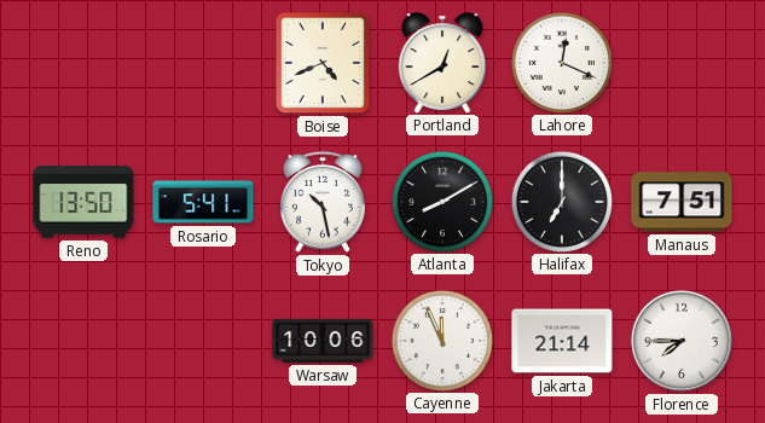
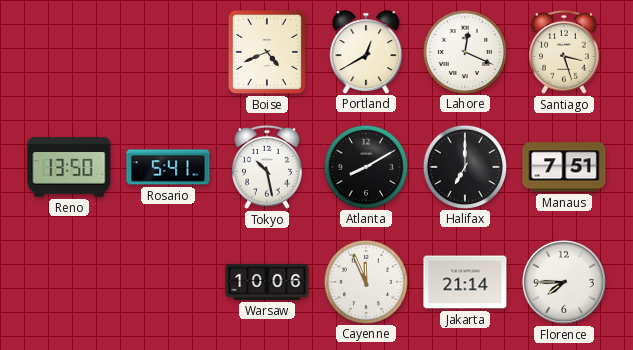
Santiago: none -> 3:27 (564, 52)
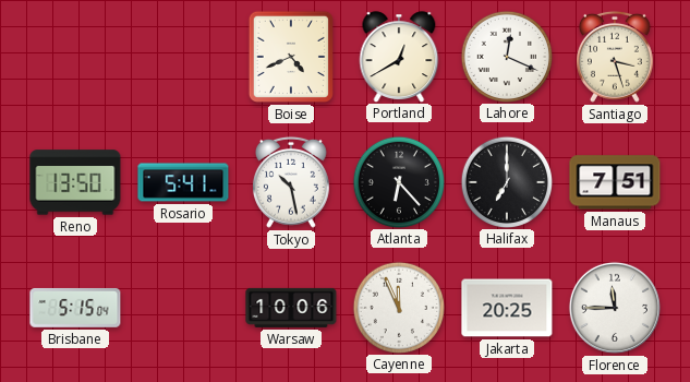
Atlanta: 8:10 -> 6:23 (398, 181)
Brisbane: none -> 5:15 (75, 308)
Jakarta: 21:14 -> 20:25 (507, 308)
Florence: 7:45 -> 11:45 (615, 308)
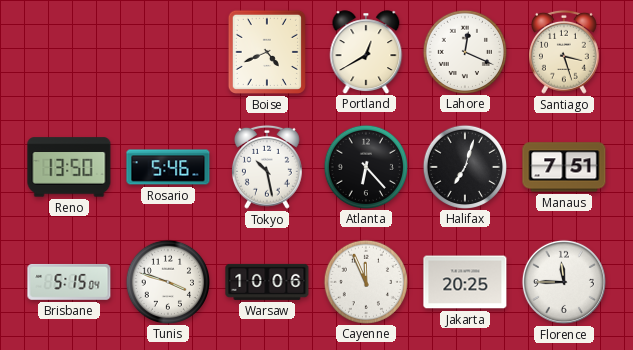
Rosario: 5:41 -> 5:46 (168, 167)
Halifax: 7:00 -> 7:03 (464, 166)
Tunis: none -> 3:48 (167, 281)
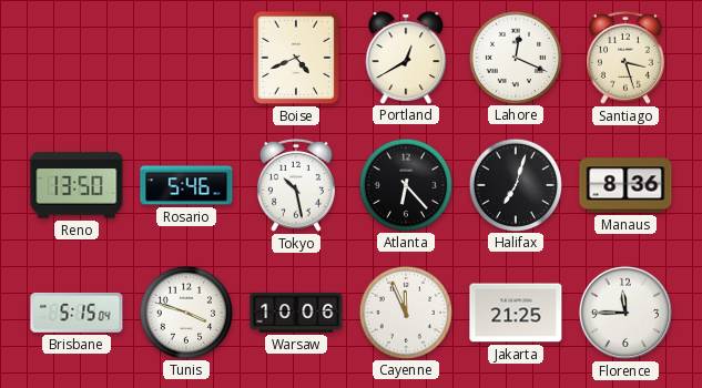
Manaus: 7:51 -> 8:36 (625, 185)
Jakarta: 20:25 -> 21:25 (516, 313)
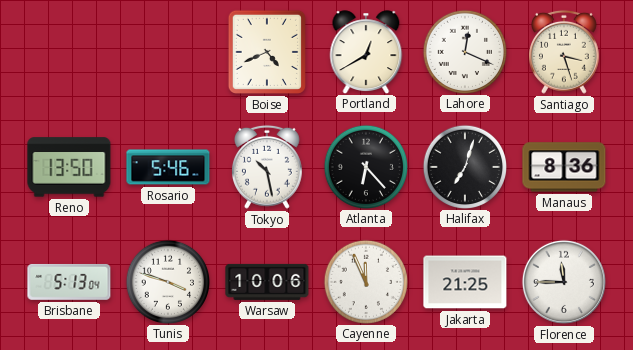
Brisbane: 5:15 -> 5:13 (69, 282)
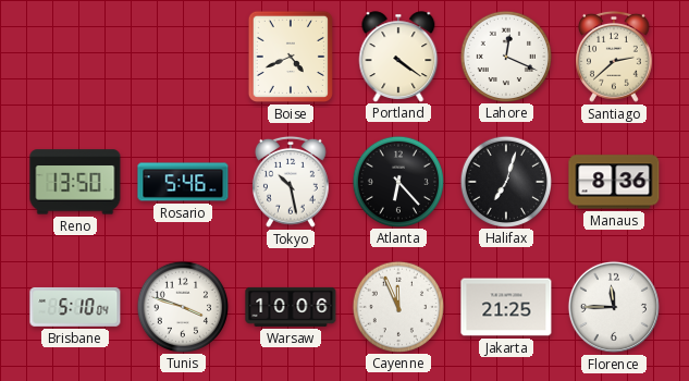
Portland: 12:40 -> 4:21 (398, 57)
Santiago: 3:27 -> 2:38 (614, 57)
Brisbane: 5:13 -> 5:10 (75, 307)
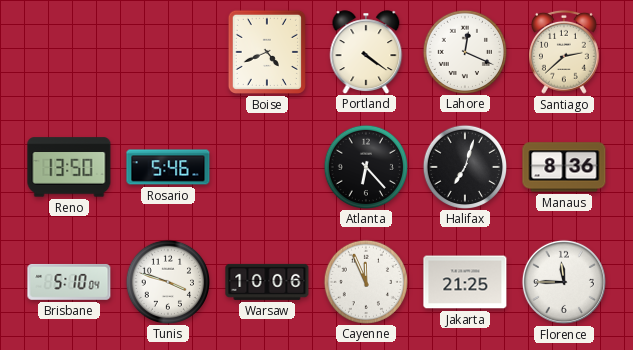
Tokyo: 10:28 -> none (291, 182)
